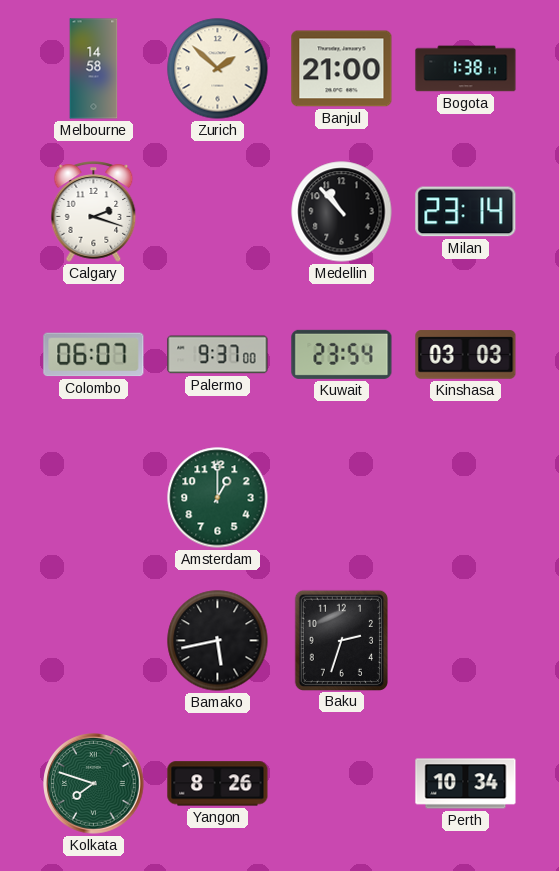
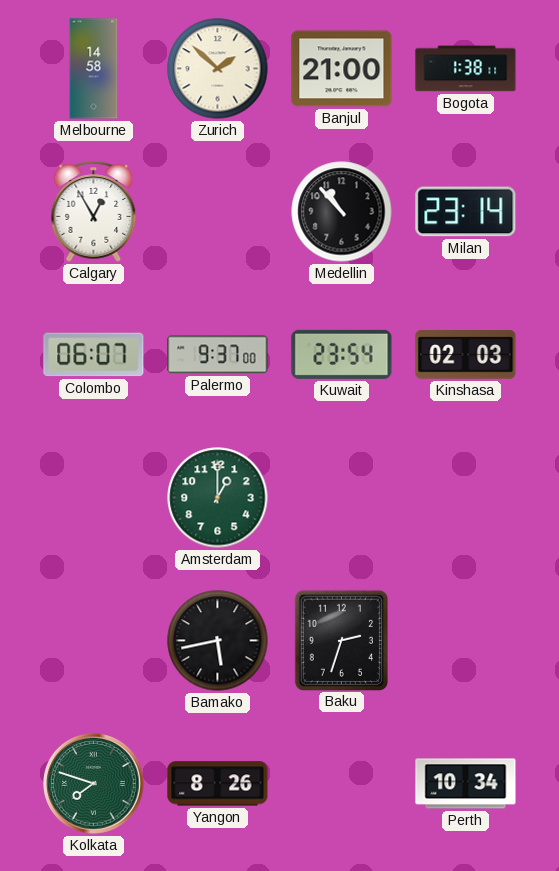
Calgary: 2:18 -> 12:55 (94, 212)
Kinshasa: 03:03 -> 02:03 (466, 355)
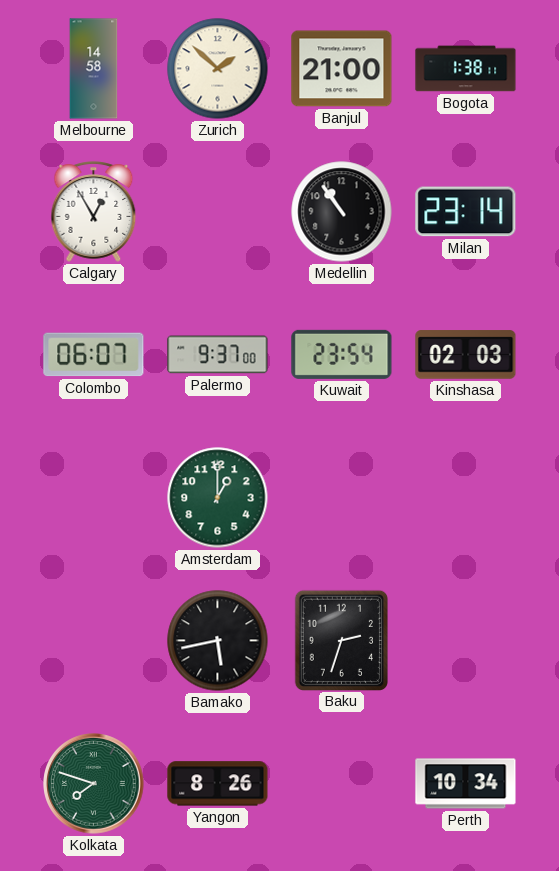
Medellin: 10:53 -> 10:54 (342, 212)
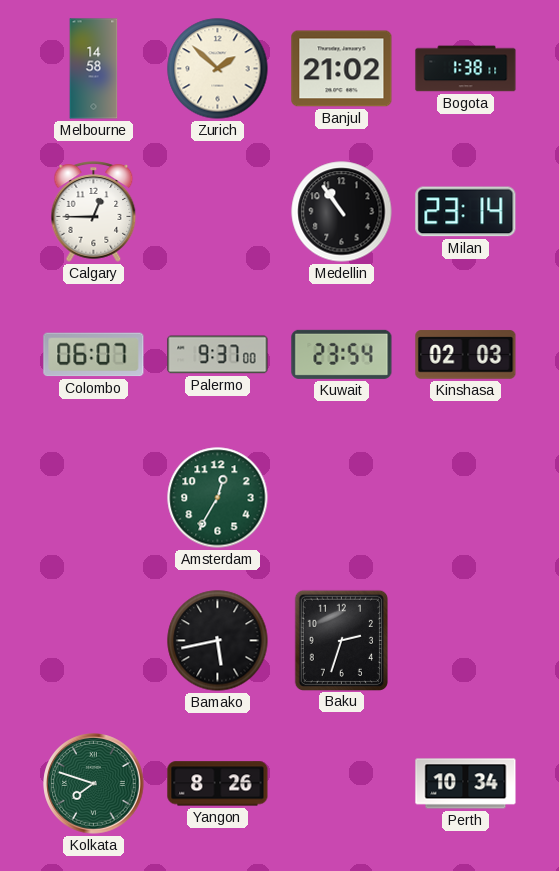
Banjul: 21:00 -> 21:02 (342, 69)
Calgary: 12:55 -> 12:45 (94, 212)
Amsterdam: 1:00 -> 12:35 (218, 498)
